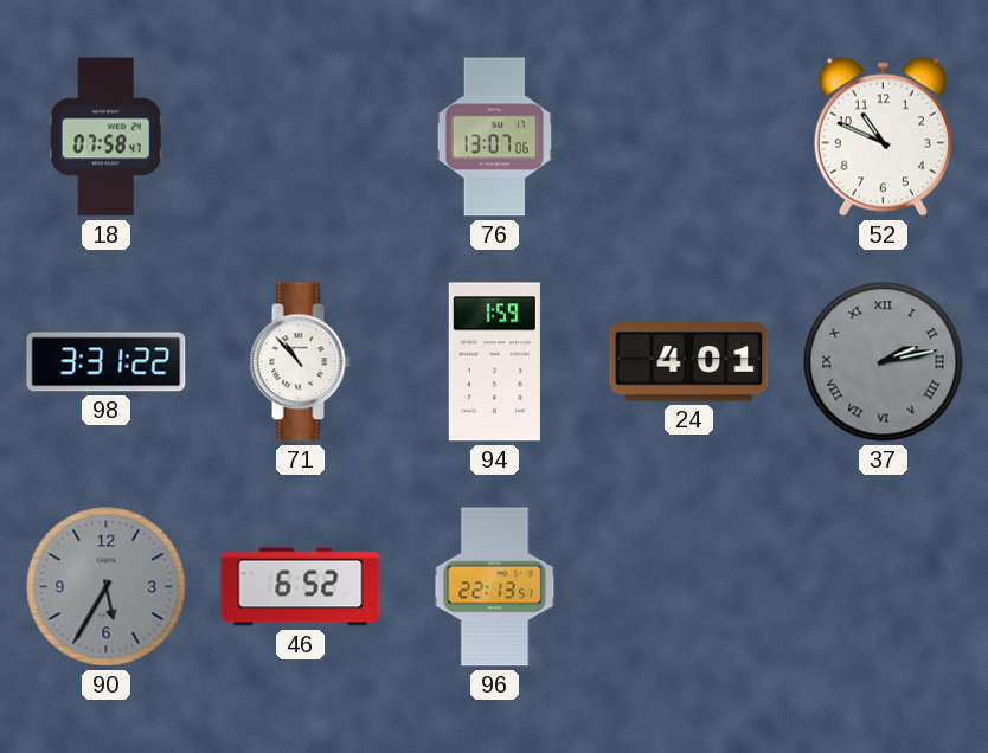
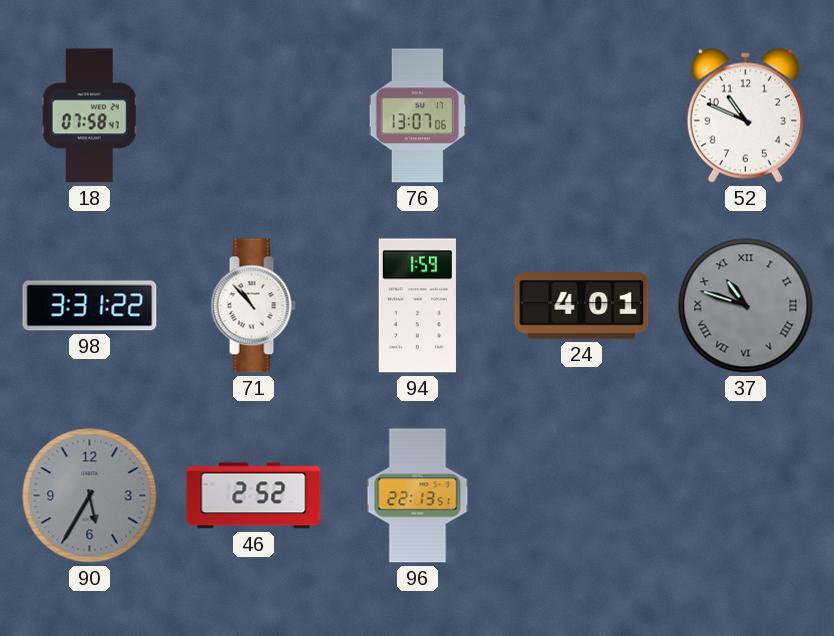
37: 2:13 -> 10:48 (746, 306)
46: 6:52 -> 2:52 (254, 496)
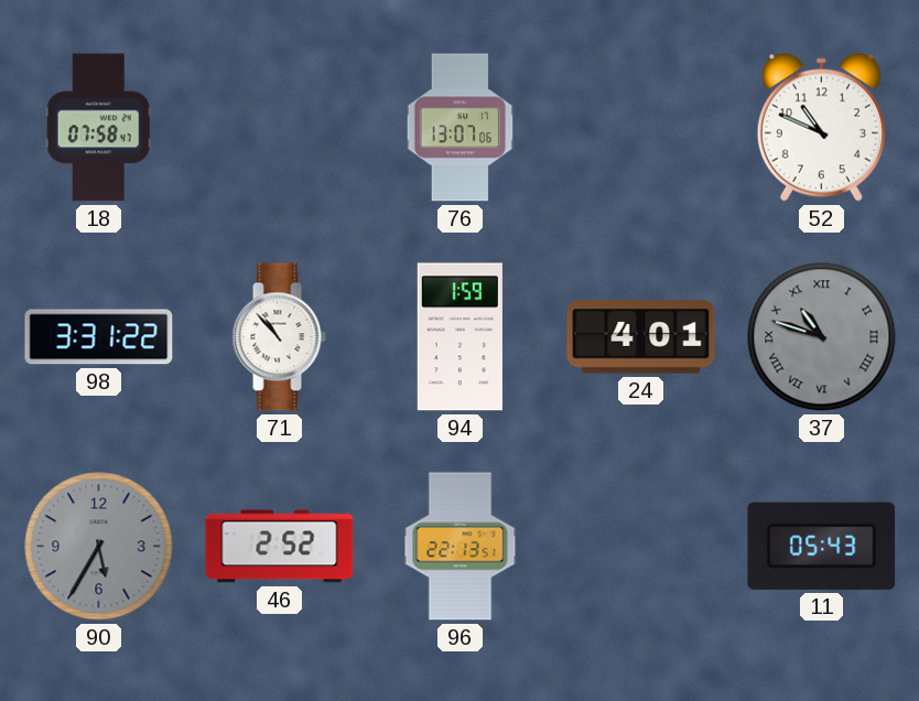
11: none -> 05:43 (822, 546)
